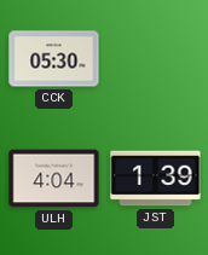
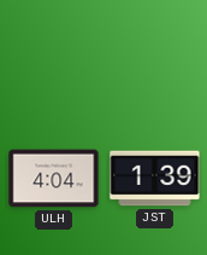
CCK: 05:30 -> none (54, 59)
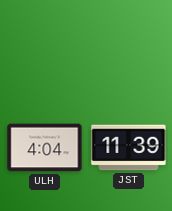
JST: 1:39 -> 11:39 (129, 148)
